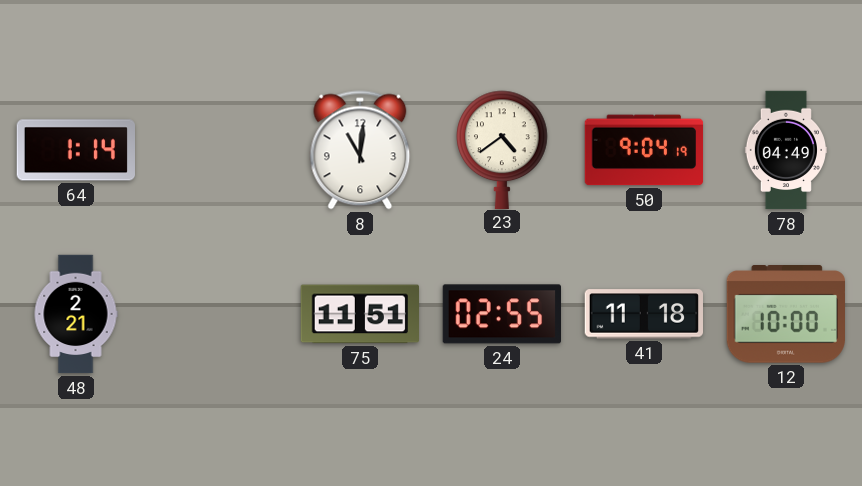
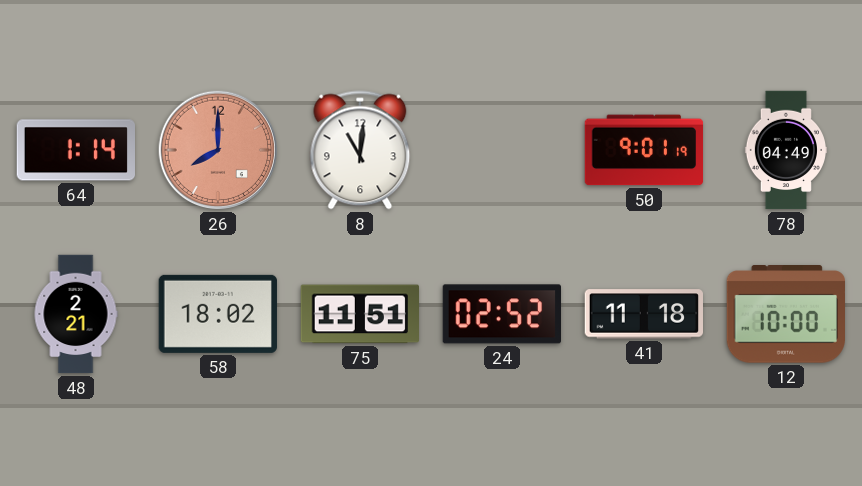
26: none -> 8:00 (218, 150)
23: 4:39 -> none (503, 149)
50: 9:04 -> 9:01 (644, 150)
58: none -> 18:02 (218, 314)
24: 02:55 -> 02:52 (501, 314)
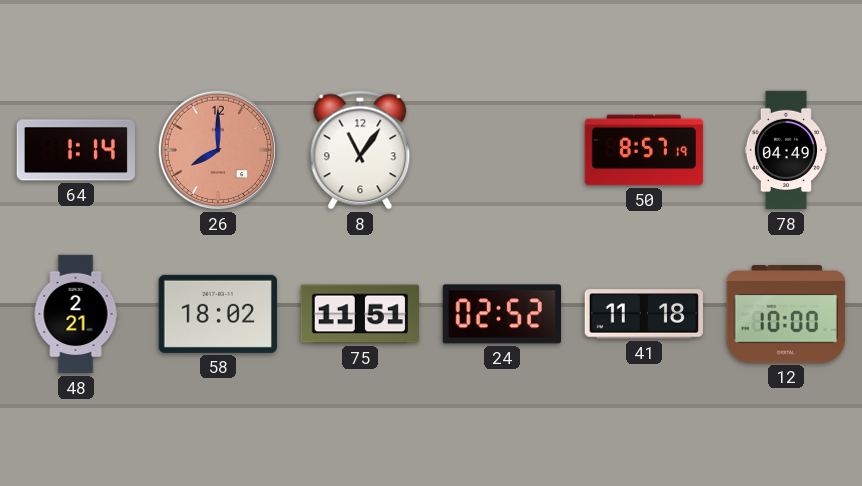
8: 11:01 -> 11:06 (360, 150)
50: 9:01 -> 8:57 (644, 150)
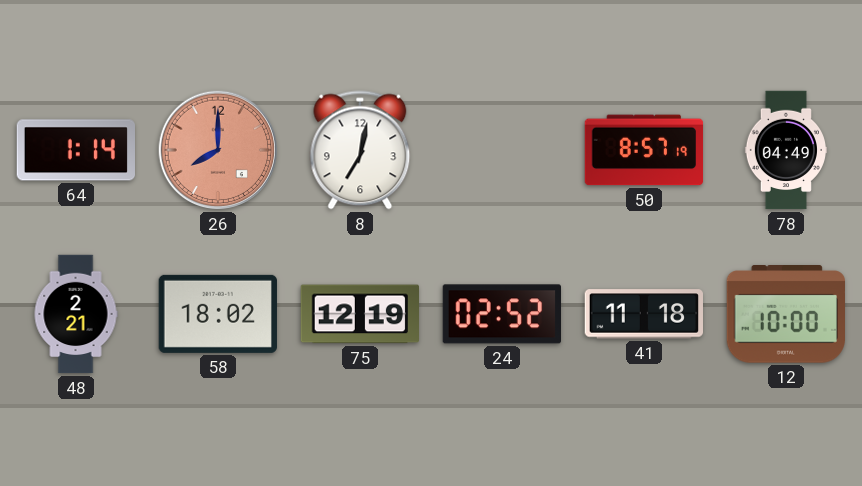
8: 11:06 -> 7:02 (360, 150)
75: 11:51 -> 12:19 (359, 314)
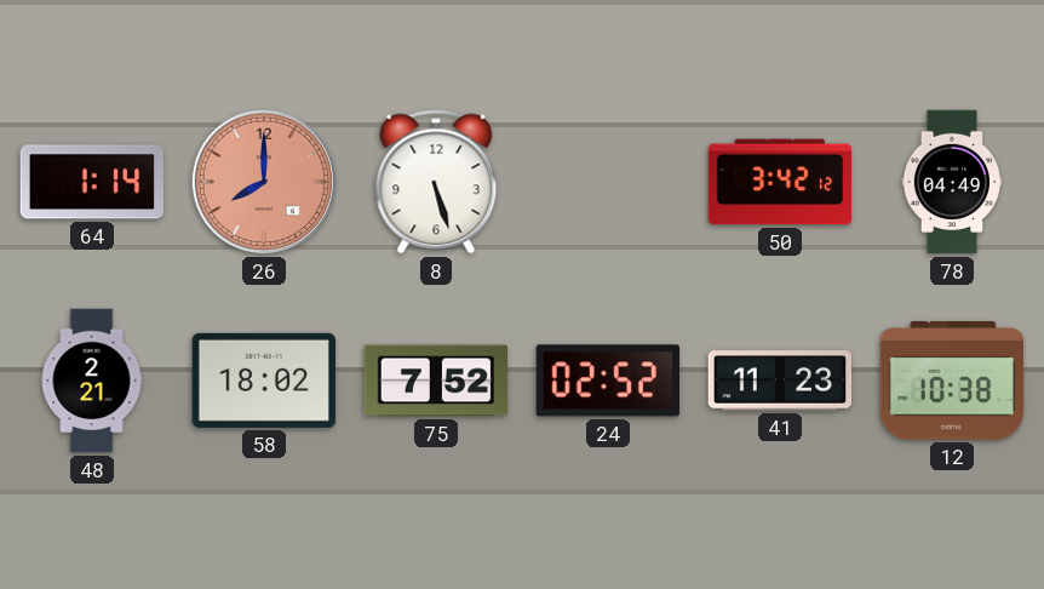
8: 7:02 -> 5:27 (436, 182)
50: 8:57 -> 3:42 (780, 182)
75: 12:19 -> 7:52 (435, 381)
41: 11:18 -> 11:23 (779, 381)
12: 10:00 -> 10:38 (951, 381)
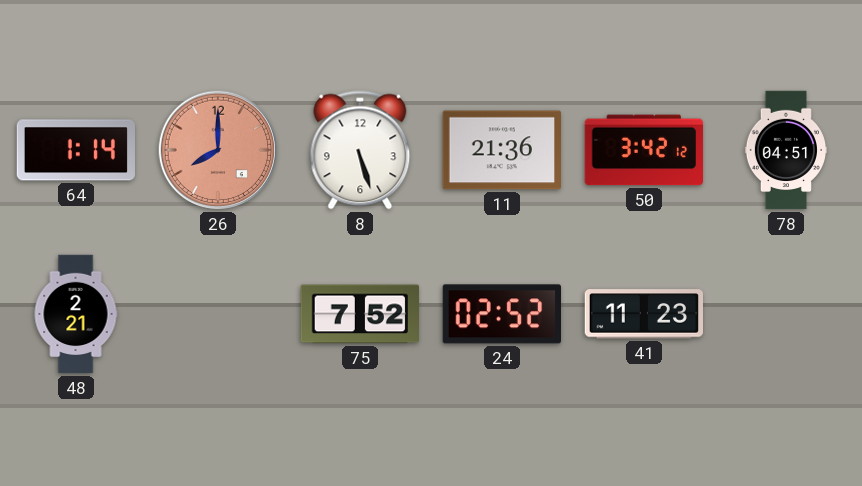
11: none -> 21:36 (501, 150)
78: 04:49 -> 04:51 (785, 150)
58: 18:02 -> none (264, 381)
12: 10:38 -> none (951, 381)
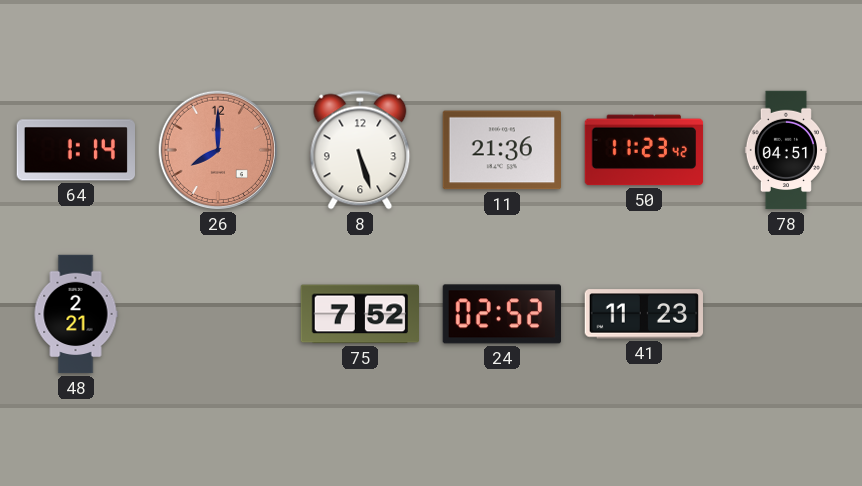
50: 3:42 -> 11:23 (644, 150)
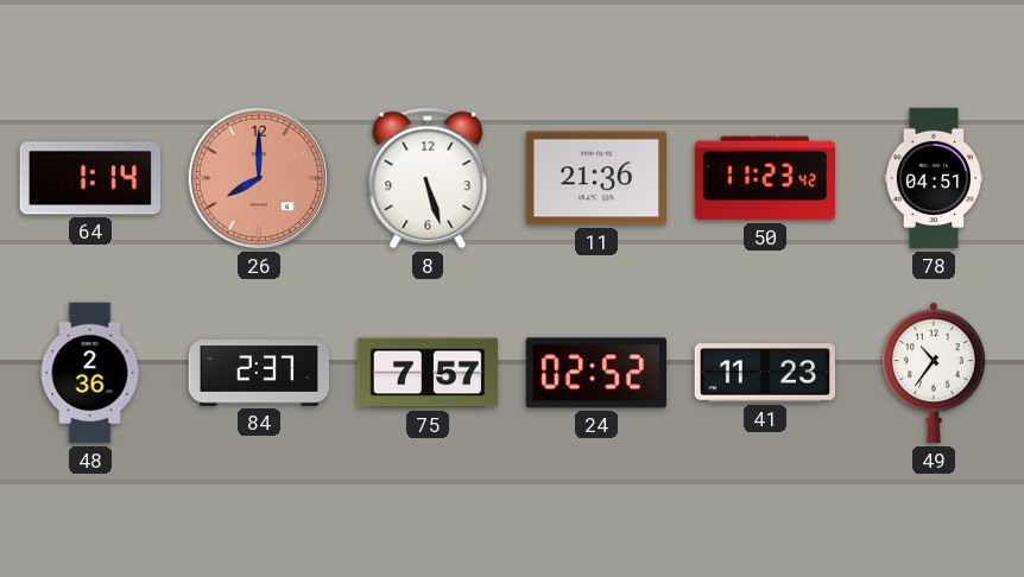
48: 2:21 -> 2:36 (90, 373)
84: none -> 2:37 (259, 374)
75: 7:52 -> 7:57 (426, 373)
49: none -> 10:36 (935, 373)
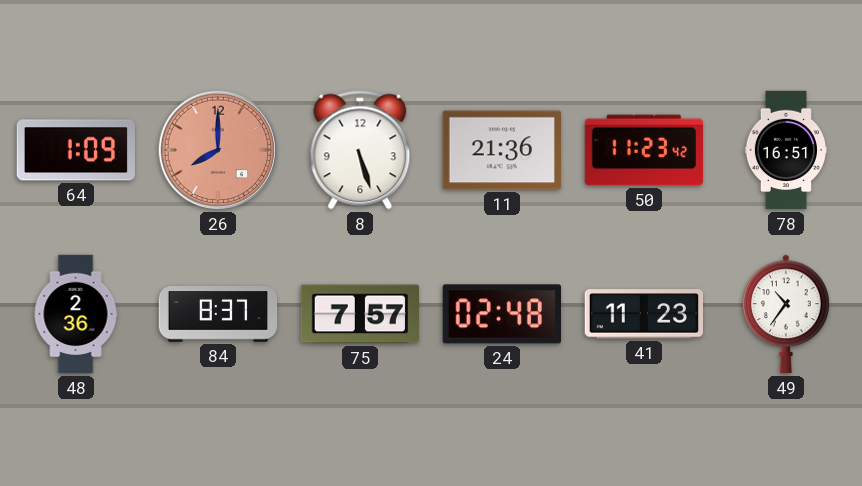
64: 1:14 -> 1:09 (75, 150)
78: 04:51 -> 16:51 (785, 150)
84: 2:37 -> 8:37 (218, 315)
24: 02:52 -> 02:48 (501, 314)
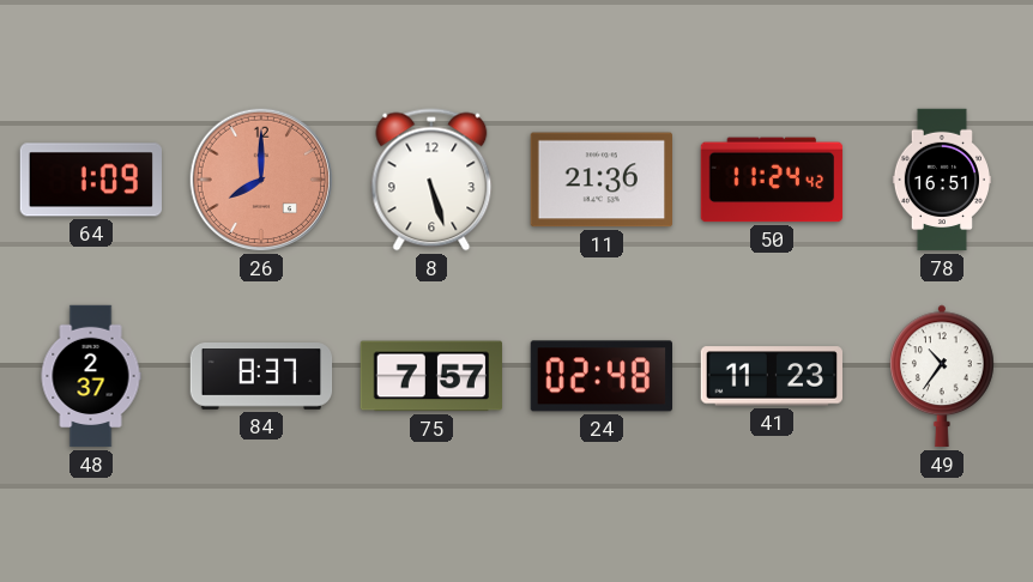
50: 11:23 -> 11:24 (772, 180)
48: 2:36 -> 2:37 (91, 376)
